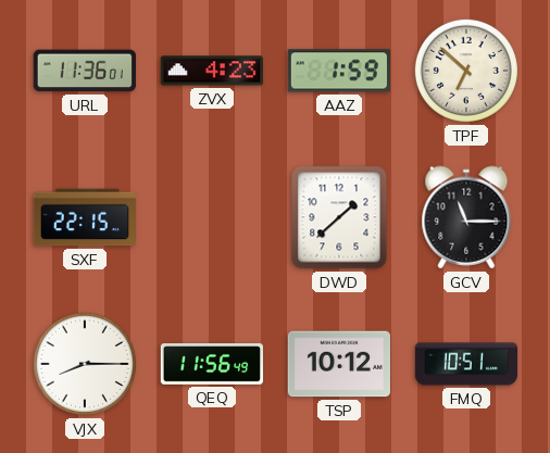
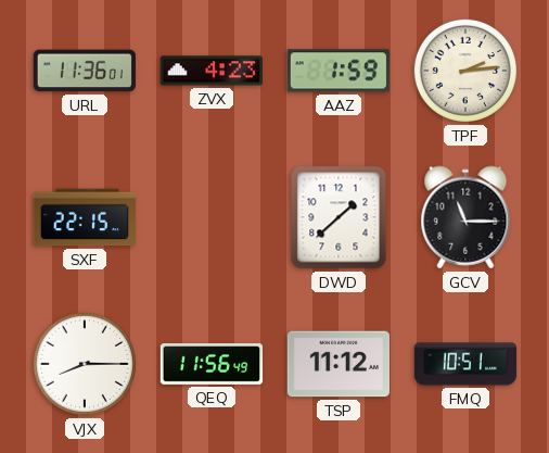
TPF: 6:52 -> 2:14 (465, 71)
TSP: 10:12 -> 11:12 (337, 364)
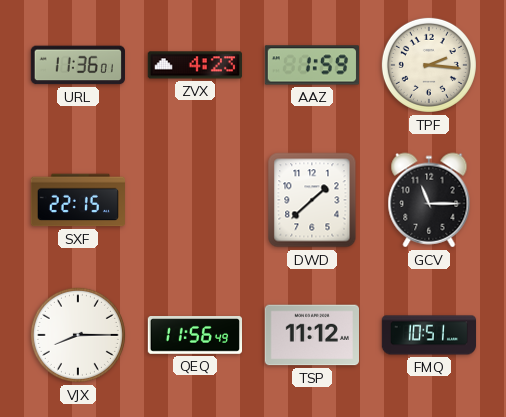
TPF: 2:14 -> 2:16 (429, 65)
